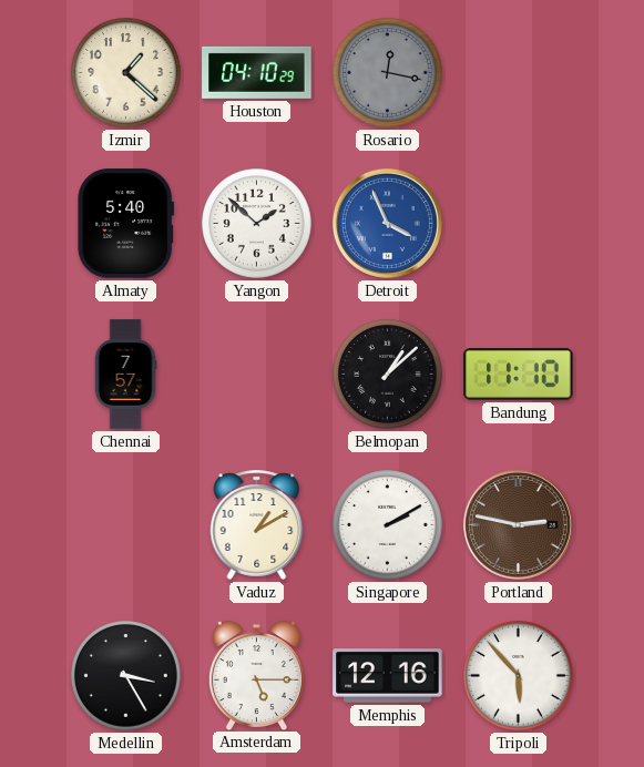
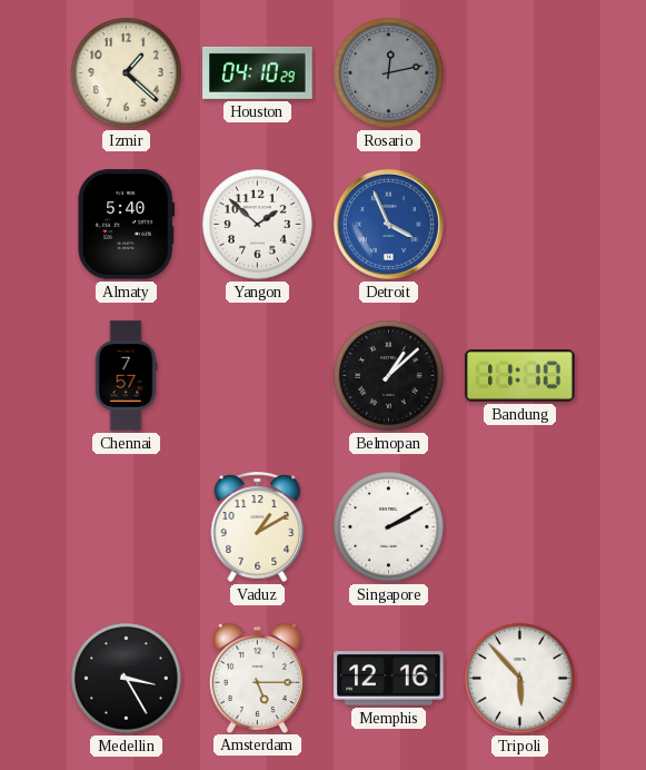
Rosario: 12:17 -> 12:13 (389, 73)
Portland: 2:47 -> none (518, 524)
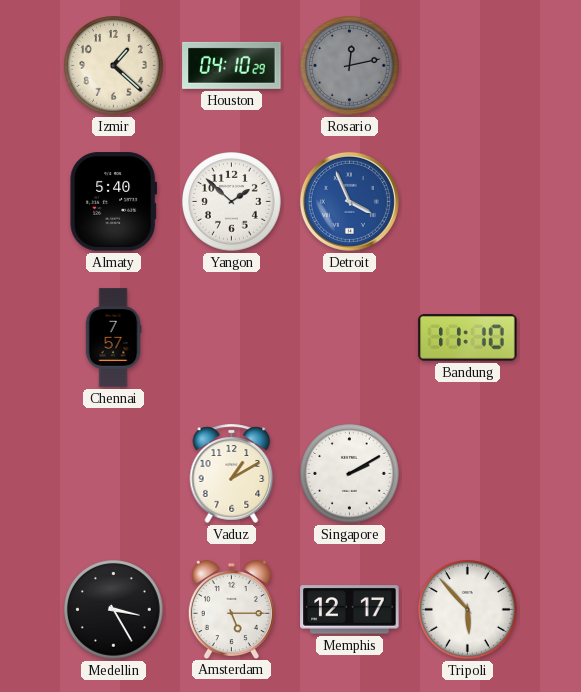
Belmopan: 1:08 -> none (389, 376)
Memphis: 12:16 -> 12:17 (350, 610)
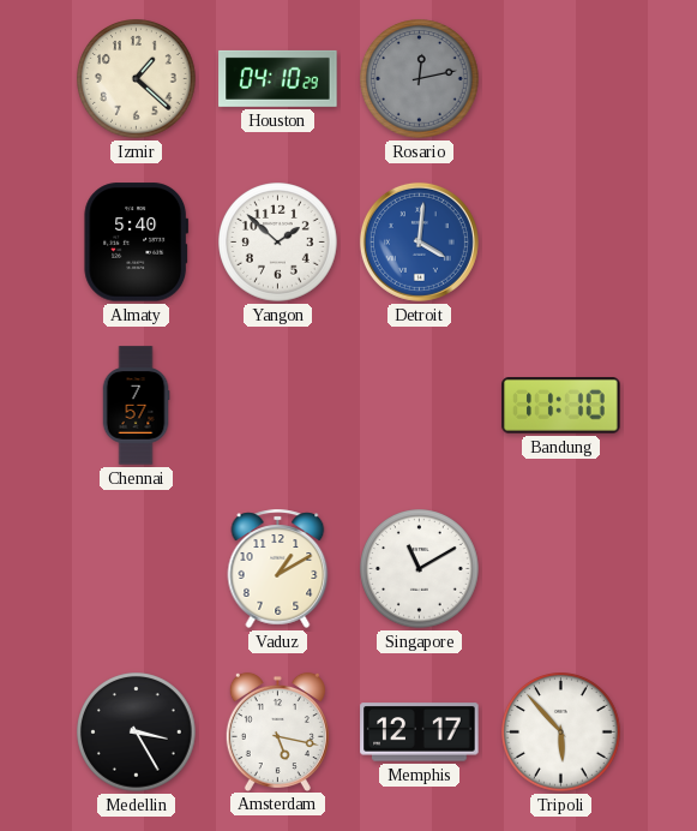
Detroit: 3:56 -> 4:01 (419, 241)
Singapore: 2:10 -> 11:10 (420, 569)
Amsterdam: 5:15 -> 5:17 (277, 731)
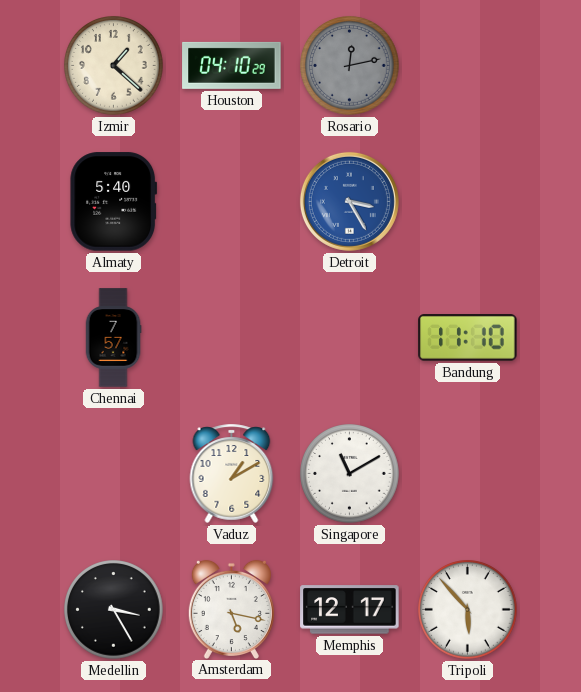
Yangon: 1:52 -> none (278, 243)
Detroit: 4:01 -> 3:25 (349, 201)
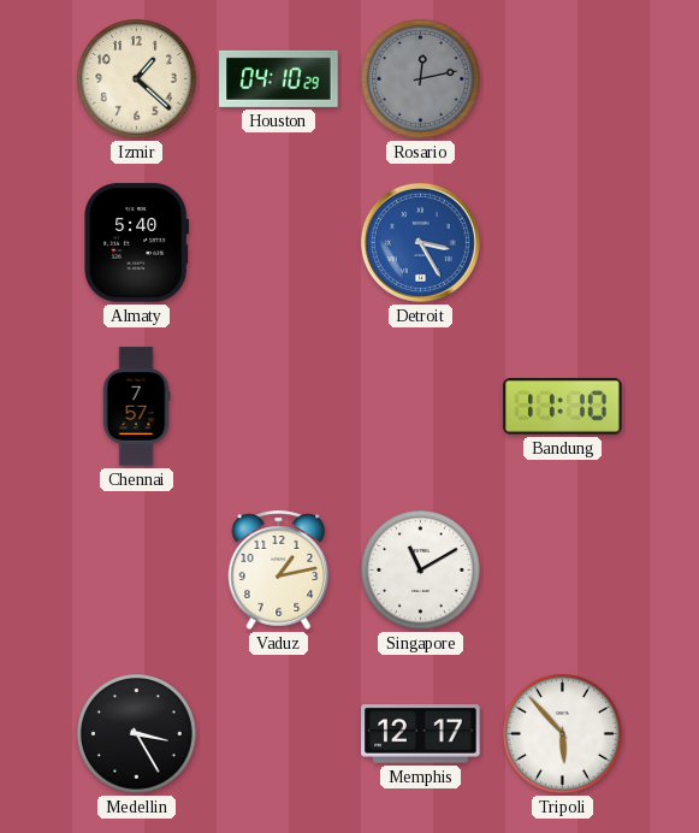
Vaduz: 1:10 -> 1:13 (279, 569)
Amsterdam: 5:17 -> none (231, 609)
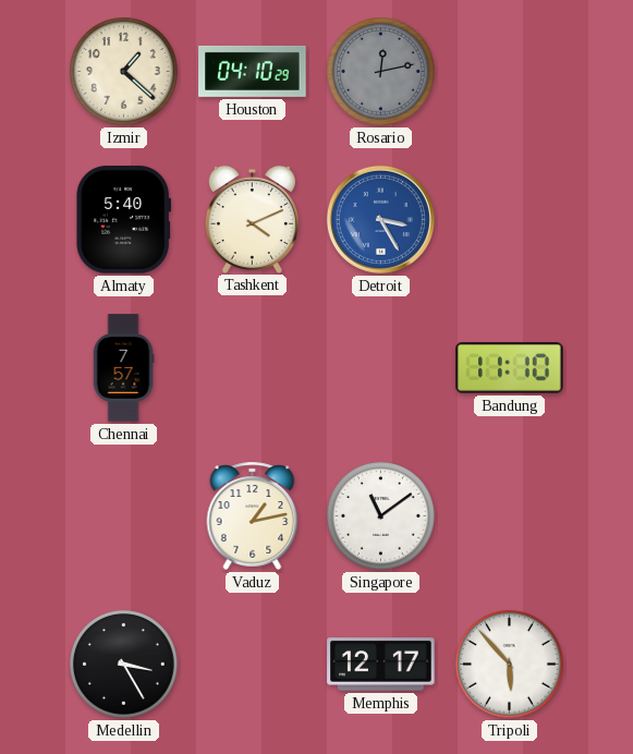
Tashkent: none -> 4:11 (252, 219)
Singapore: 11:10 -> 11:09 (381, 516)
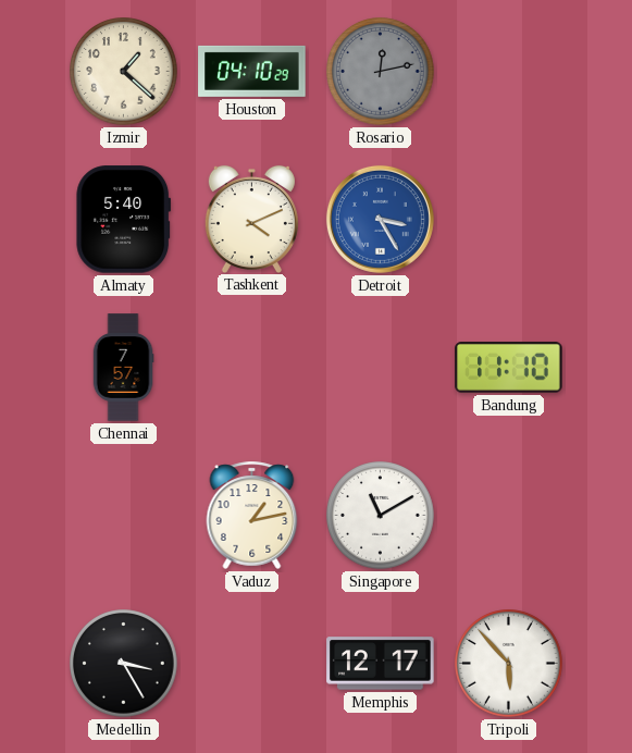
Singapore: 11:09 -> 11:10 (381, 516)
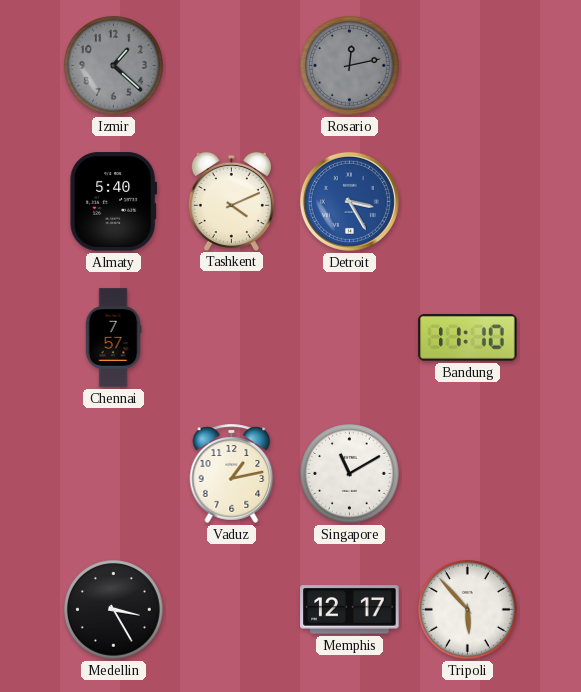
Izmir dial: cream -> grey (114, 66)
Houston: 04:10 -> none (252, 71)
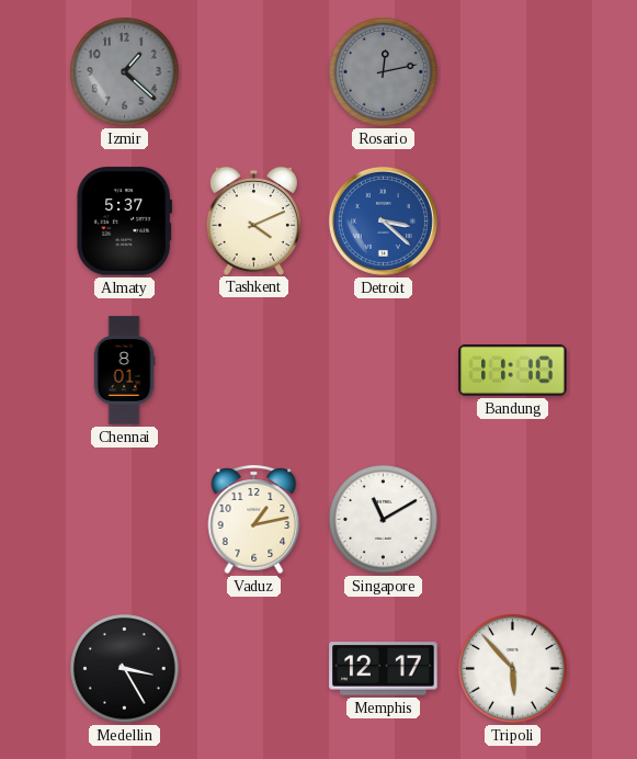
Almaty: 5:40 -> 5:37 (125, 222)
Detroit: 3:25 -> 3:22 (383, 220)
Chennai: 7:57 -> 8:01 (124, 371)
